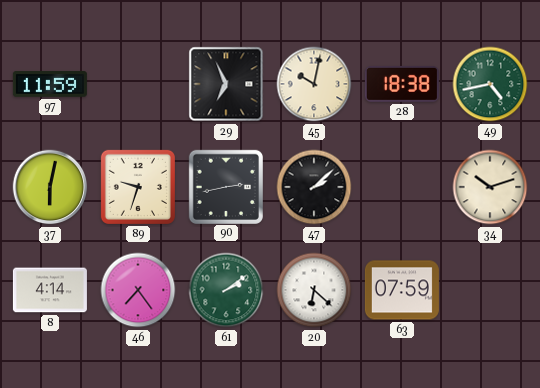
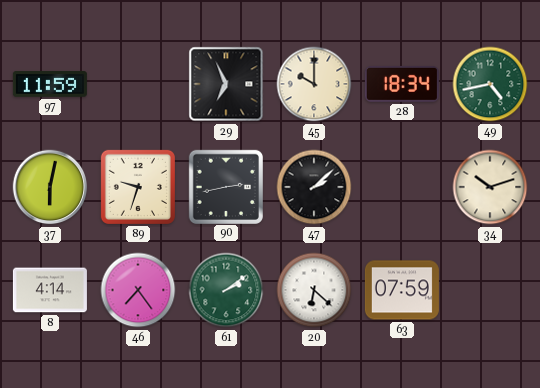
45: 10:02 -> 10:00 (314, 84)
28: 18:38 -> 18:34 (402, 84)
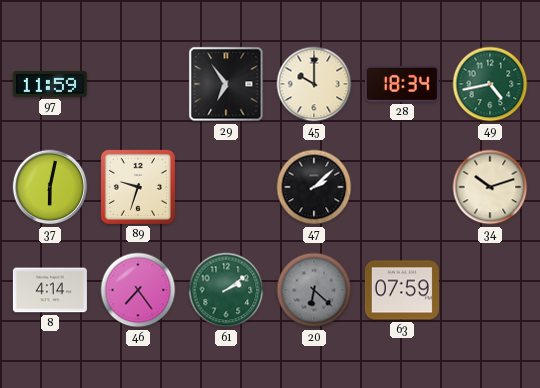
29: 6:56 -> 6:54 (226, 84)
90: 2:43 -> none (225, 186)
20 dial: white -> grey (314, 290)
